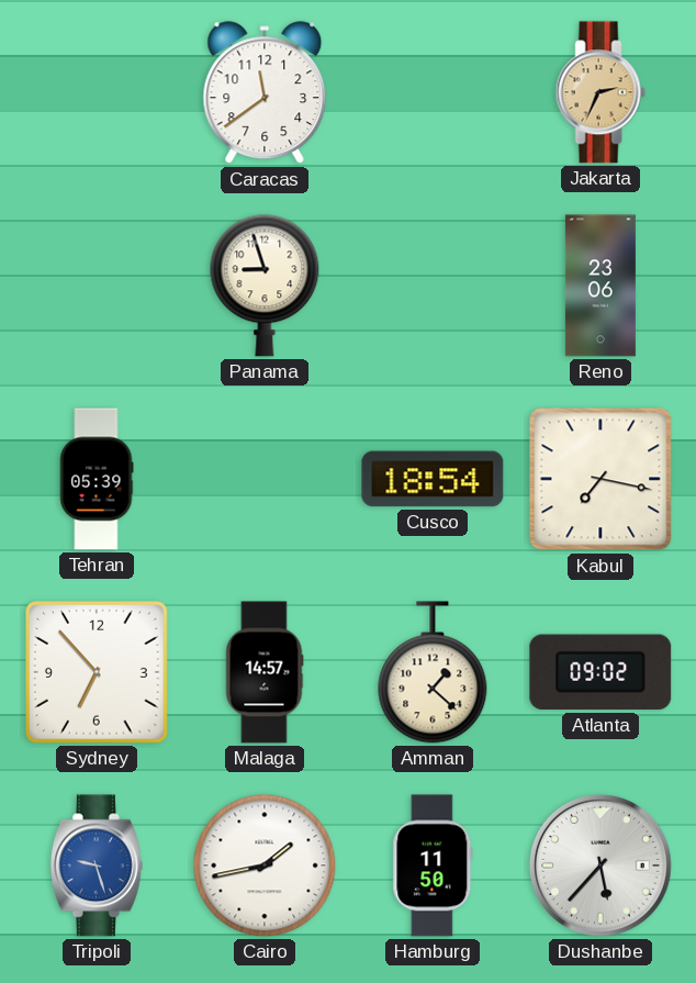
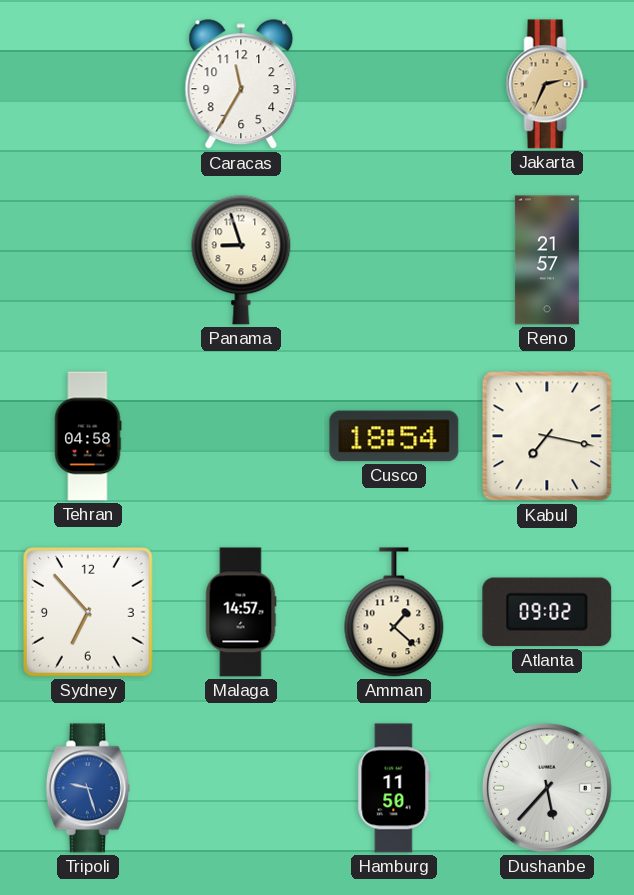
Caracas: 11:39 -> 11:35 (241, 85)
Reno: 23:06 -> 21:57 (547, 260)
Tehran: 05:39 -> 04:58 (88, 436)
Cairo: 1:43 -> none (265, 865)
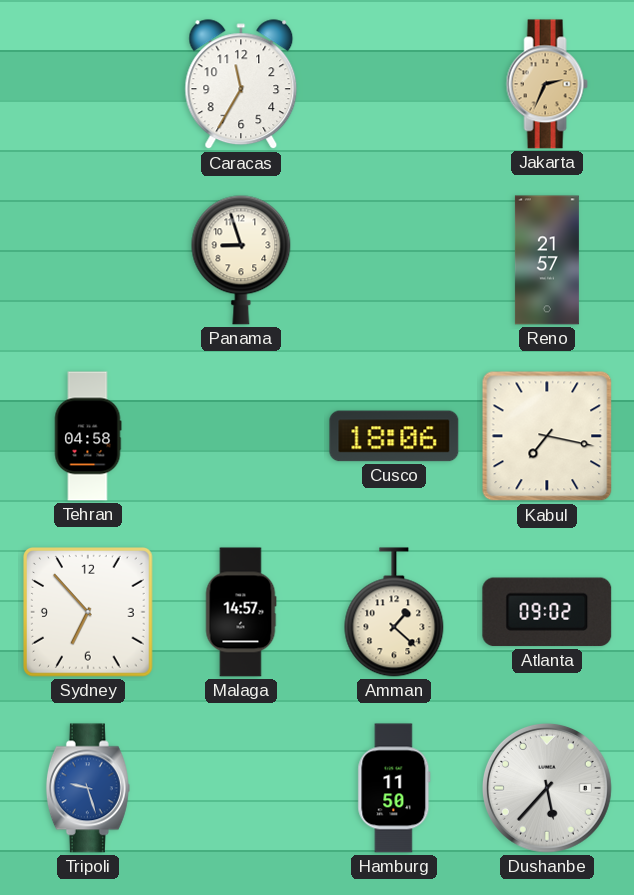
Cusco: 18:54 -> 18:06 (394, 436)
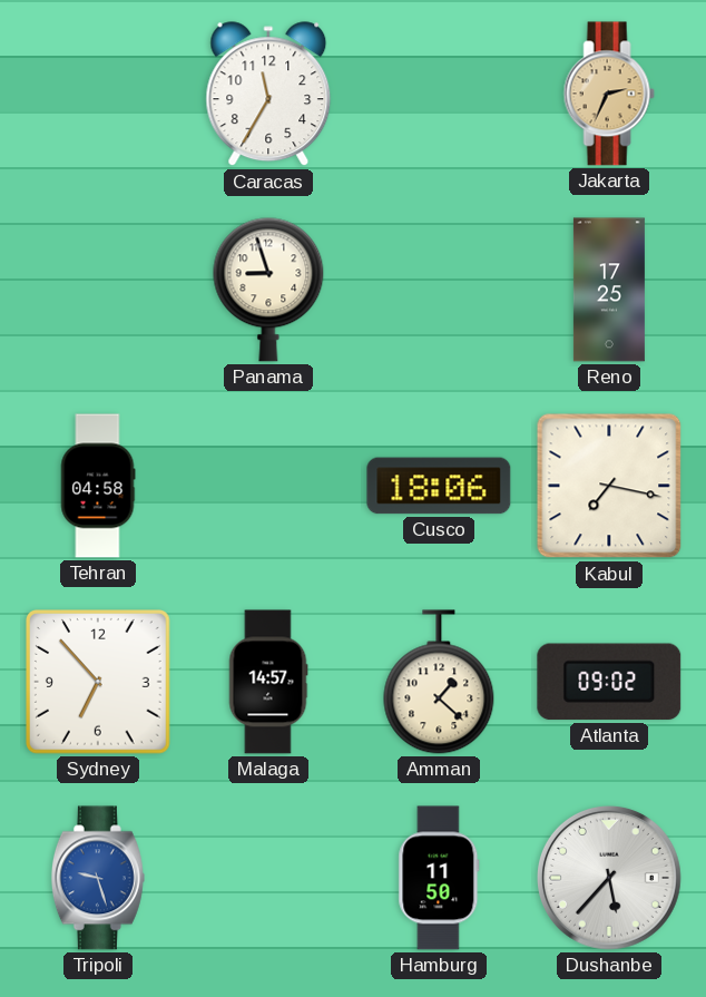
Reno: 21:57 -> 17:25 (609, 290)
